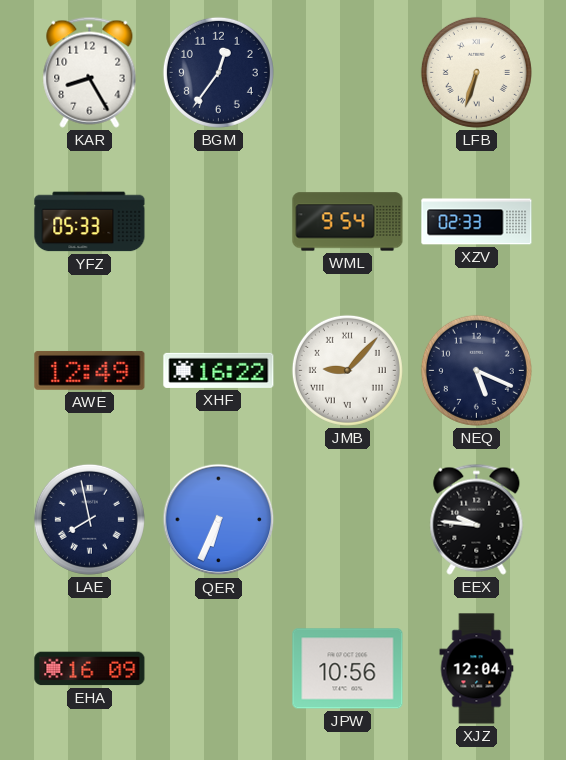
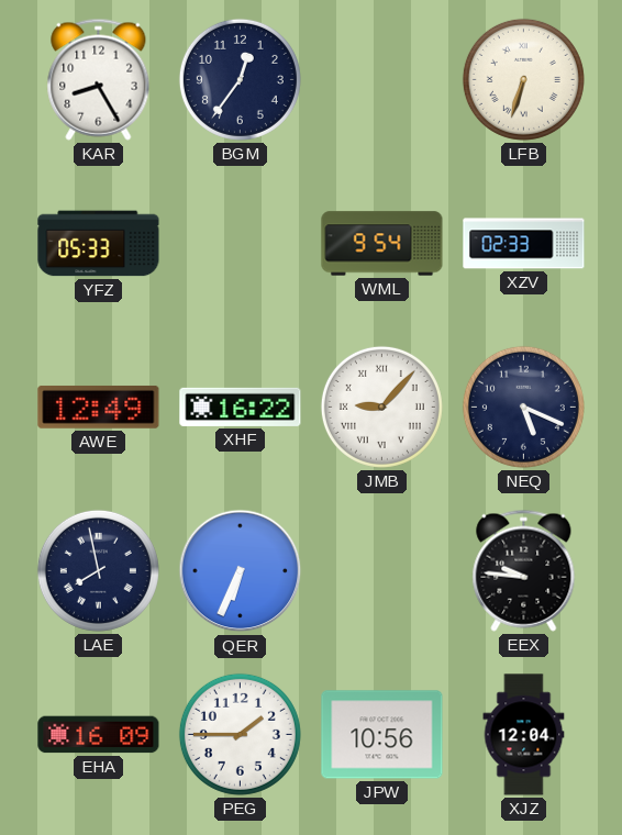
PEG: none -> 1:45 (240, 734)
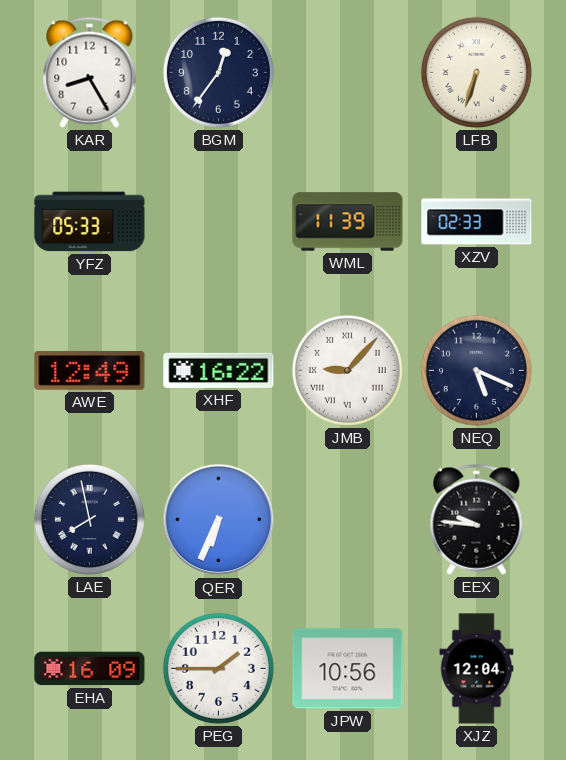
WML: 9:54 -> 11:39 (348, 222)
